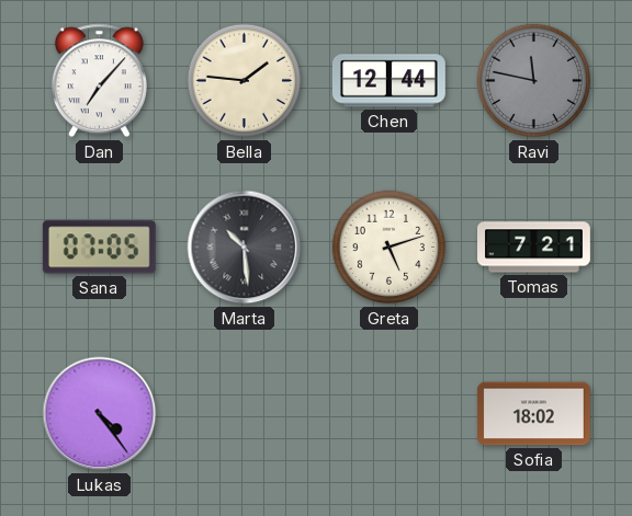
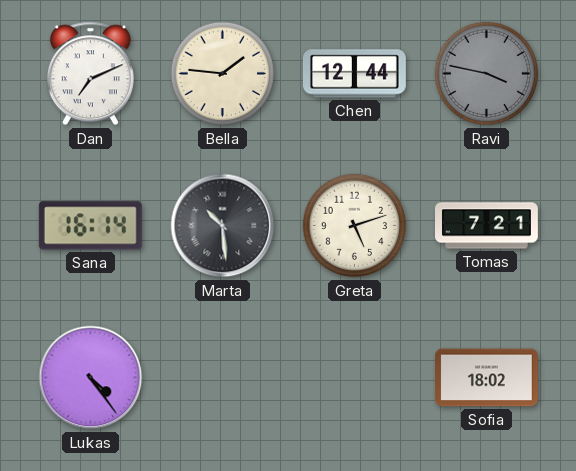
Dan: 7:07 -> 7:11 (90, 74)
Ravi: 11:47 -> 3:47 (487, 74)
Sana: 07:05 -> 16:14 (90, 226)
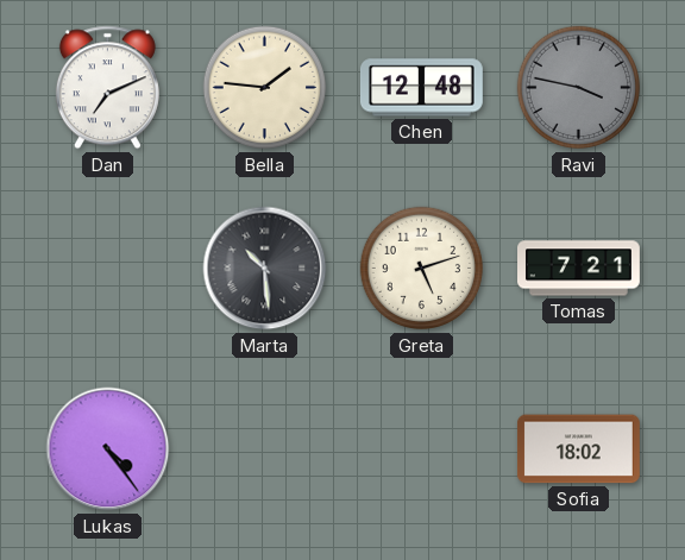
Chen: 12:44 -> 12:48 (421, 88)
Sana: 16:14 -> none (90, 226)
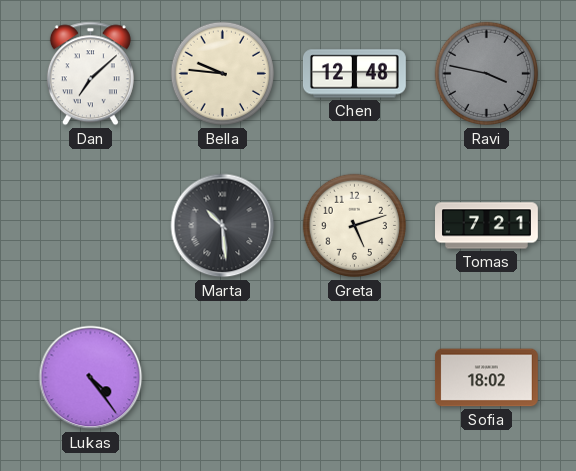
Dan: 7:11 -> 7:08 (90, 74)
Bella: 1:46 -> 9:46 (223, 74)
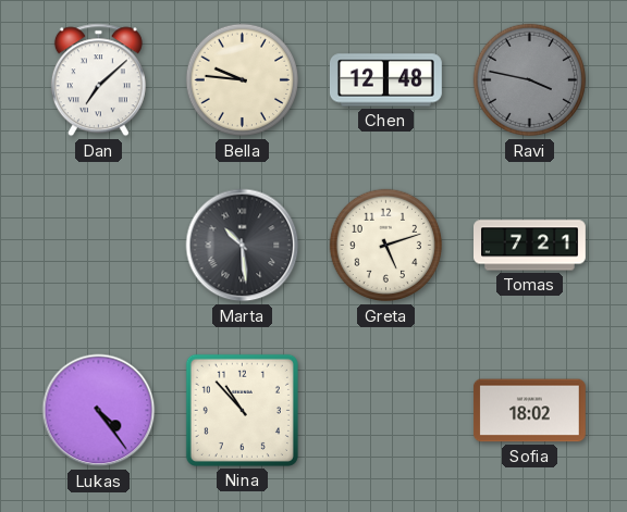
Nina: none -> 10:53 (242, 410)
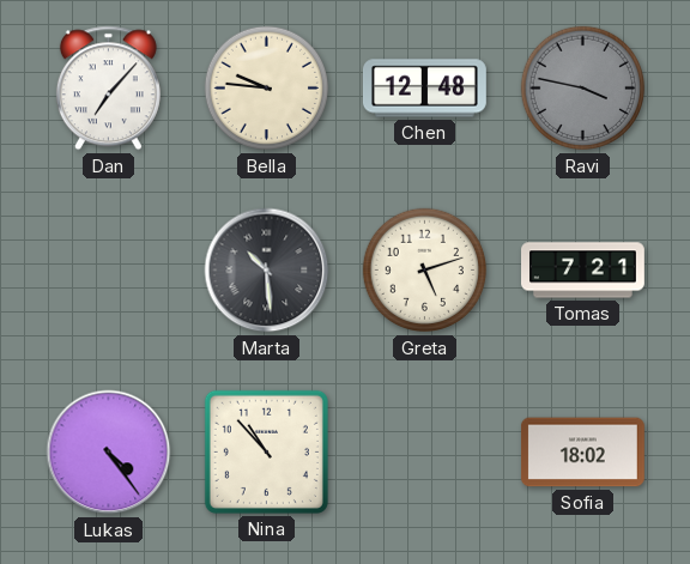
Dan: 7:08 -> 7:07 (108, 89)
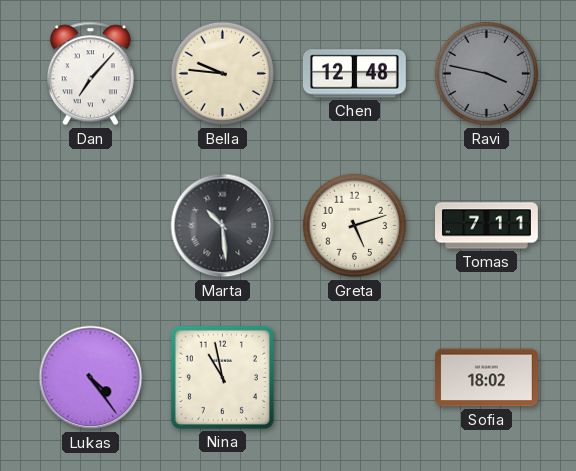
Tomas: 7:21 -> 7:11 (487, 226)
Nina: 10:53 -> 10:58 (222, 377)
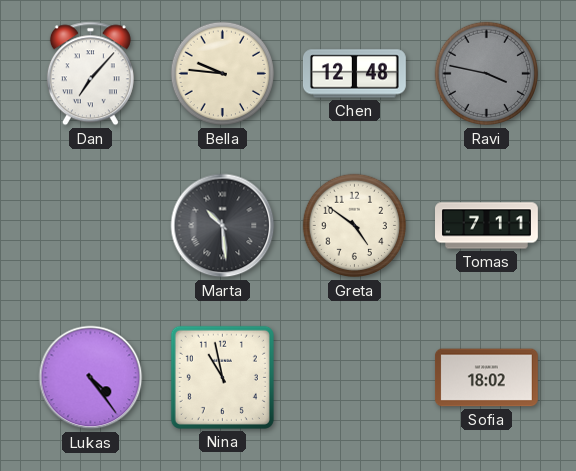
Greta: 5:12 -> 4:51 (355, 226)
